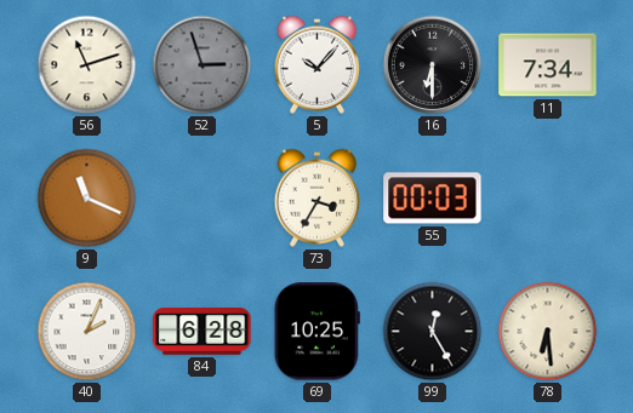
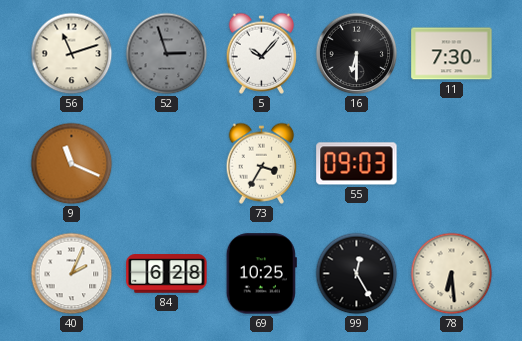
11: 7:34 -> 7:30 (452, 54)
55: 00:03 -> 09:03 (357, 164)
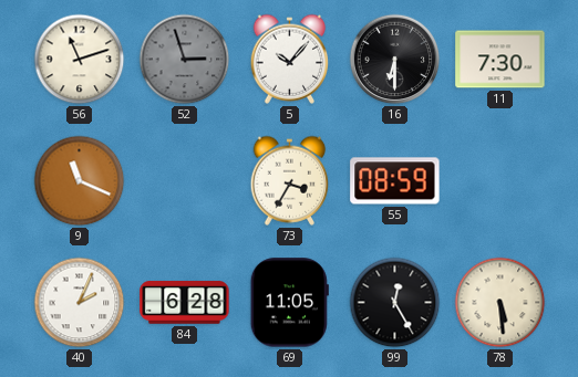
55: 09:03 -> 08:59 (395, 181)
69: 10:25 -> 11:05 (289, 303)
78: 6:29 -> 5:29 (500, 303)
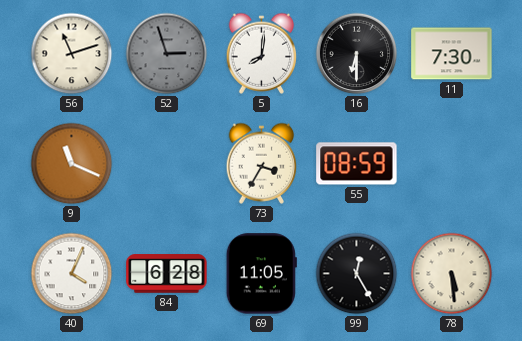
5: 10:07 -> 8:01 (262, 53)
40: 2:04 -> 4:04 (72, 274)
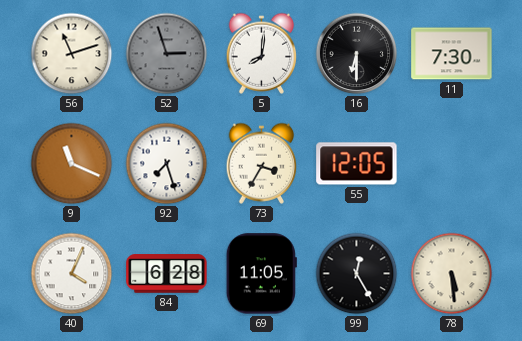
92: none -> 7:27 (167, 164)
55: 08:59 -> 12:05 (357, 164)
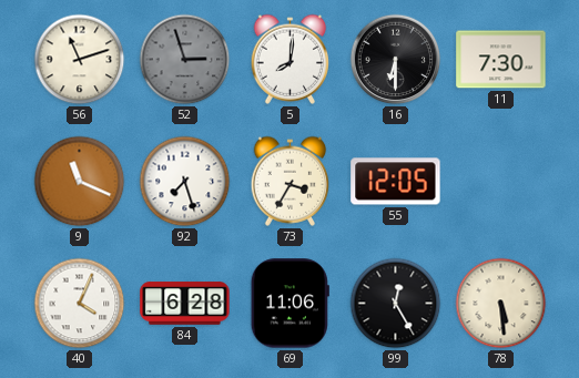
69: 11:05 -> 11:06 (289, 304)
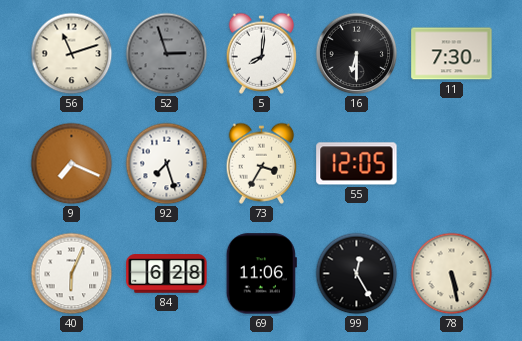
9: 11:19 -> 7:19 (72, 164)
40: 4:04 -> 6:04 (72, 274)
78: 5:29 -> 5:28 (452, 274)
